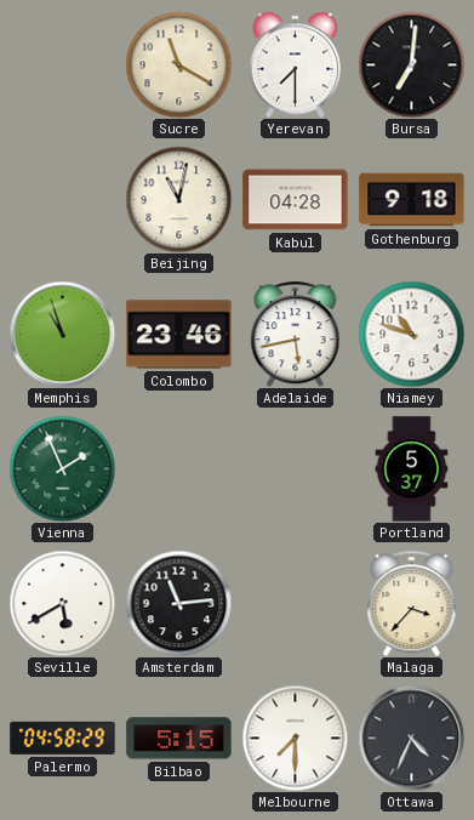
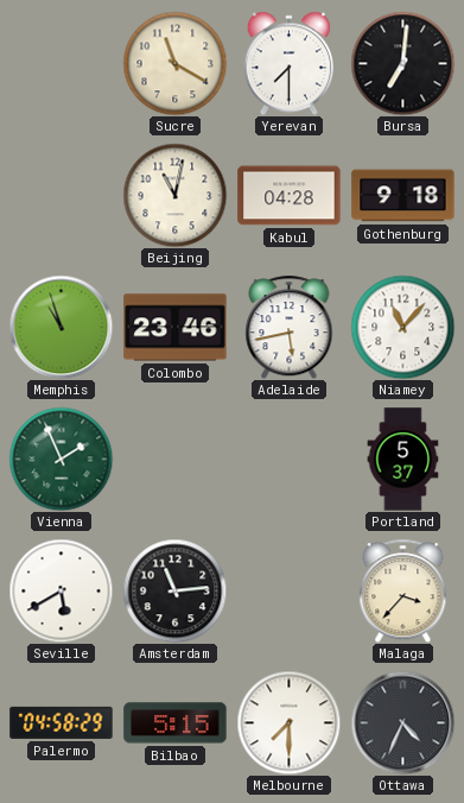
Niamey: 10:48 -> 11:07 (402, 327)
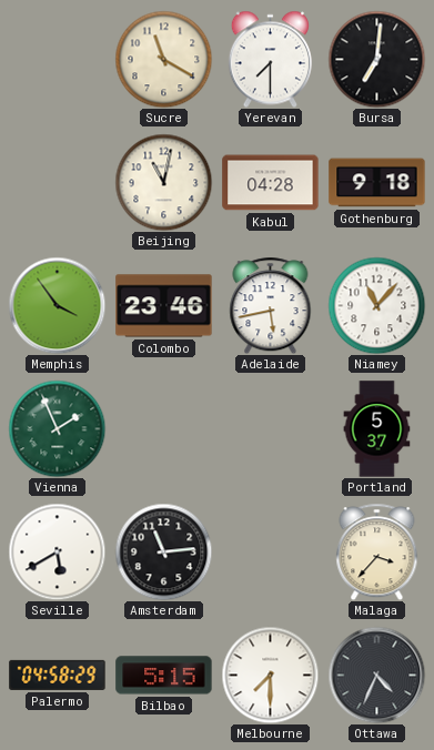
Memphis: 10:57 -> 3:54 (57, 305)
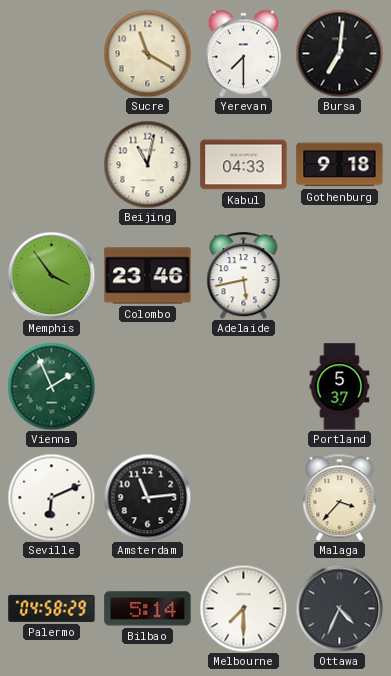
Kabul: 04:28 -> 04:33 (244, 165)
Niamey: 11:07 -> none (376, 305)
Seville: 5:40 -> 6:11 (51, 497)
Bilbao: 5:15 -> 5:14 (148, 609)
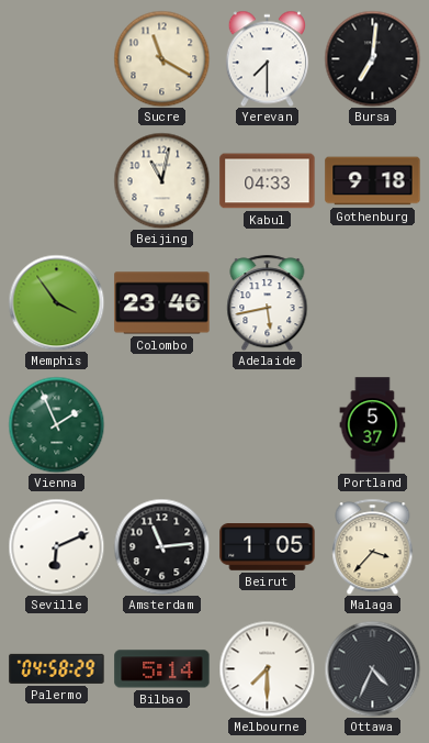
Beirut: none -> 1:05 (268, 547)
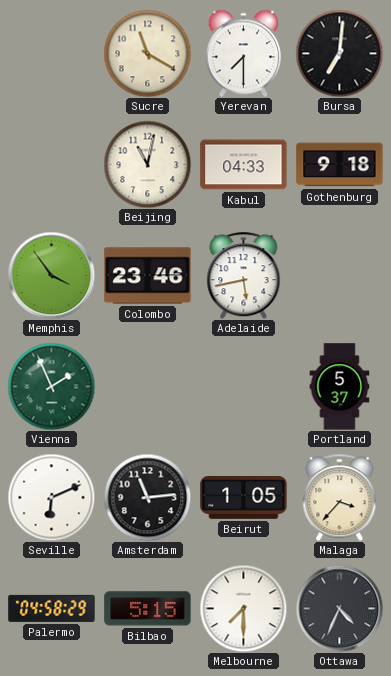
Bilbao: 5:14 -> 5:15 (148, 609)
